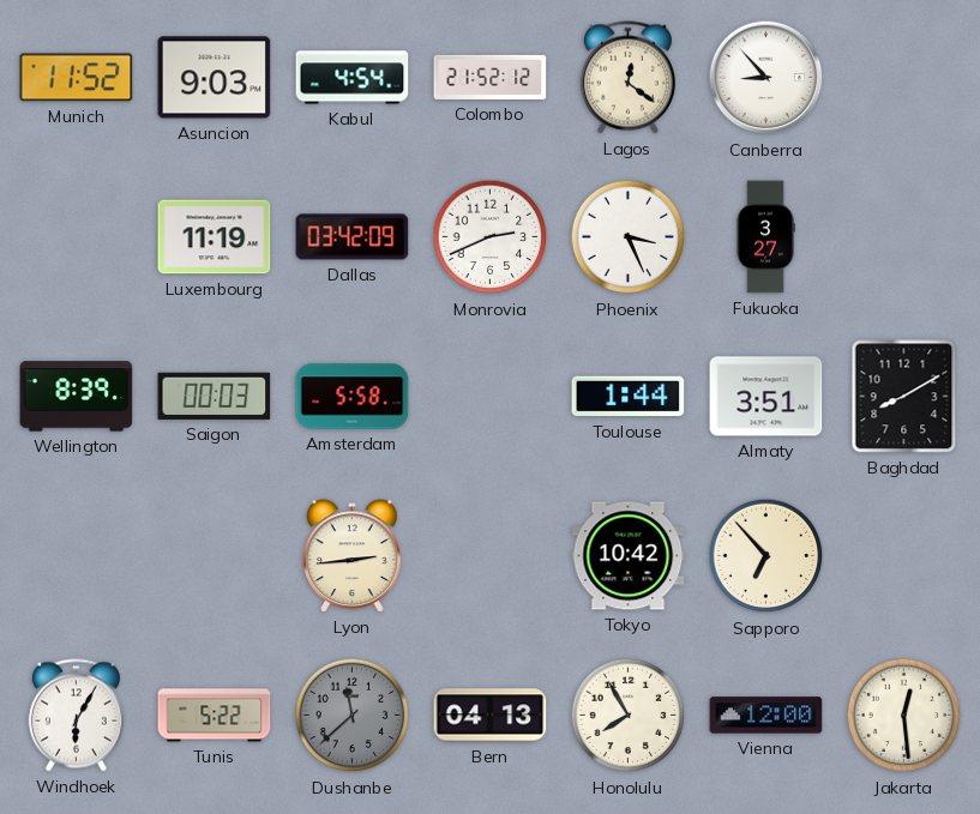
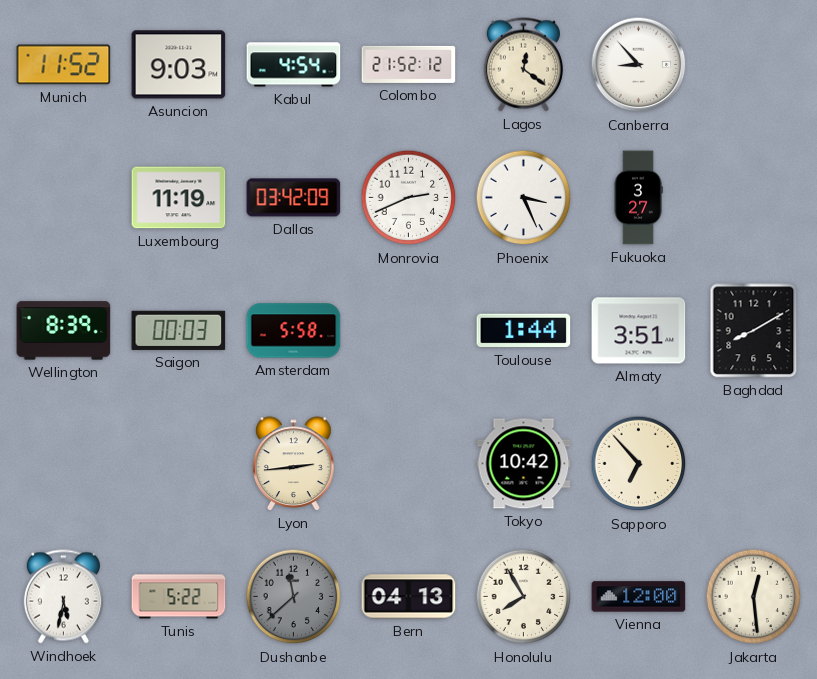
Windhoek: 6:05 -> 5:32 (63, 597)
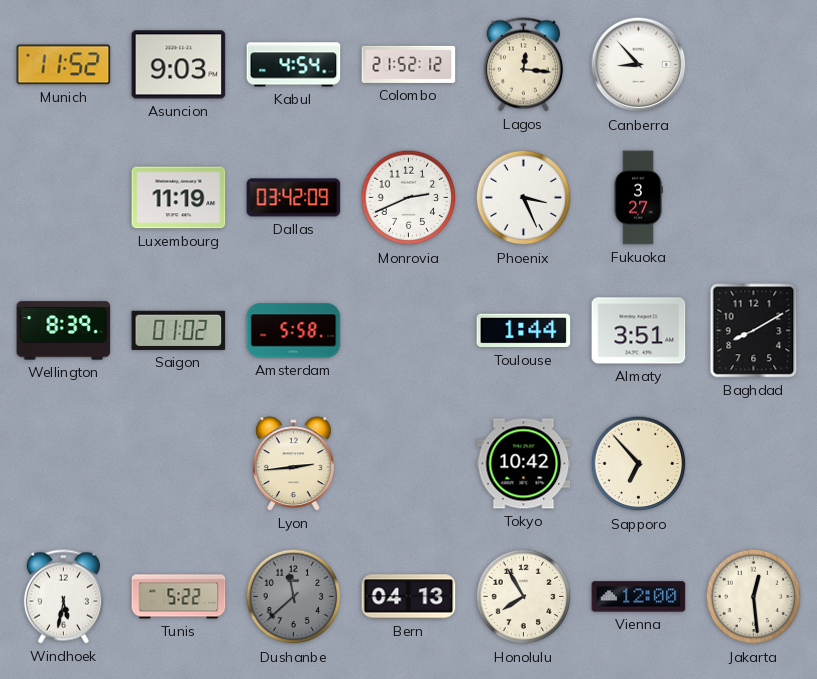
Lagos: 12:21 -> 12:16 (523, 65)
Saigon: 00:03 -> 01:02 (179, 330)
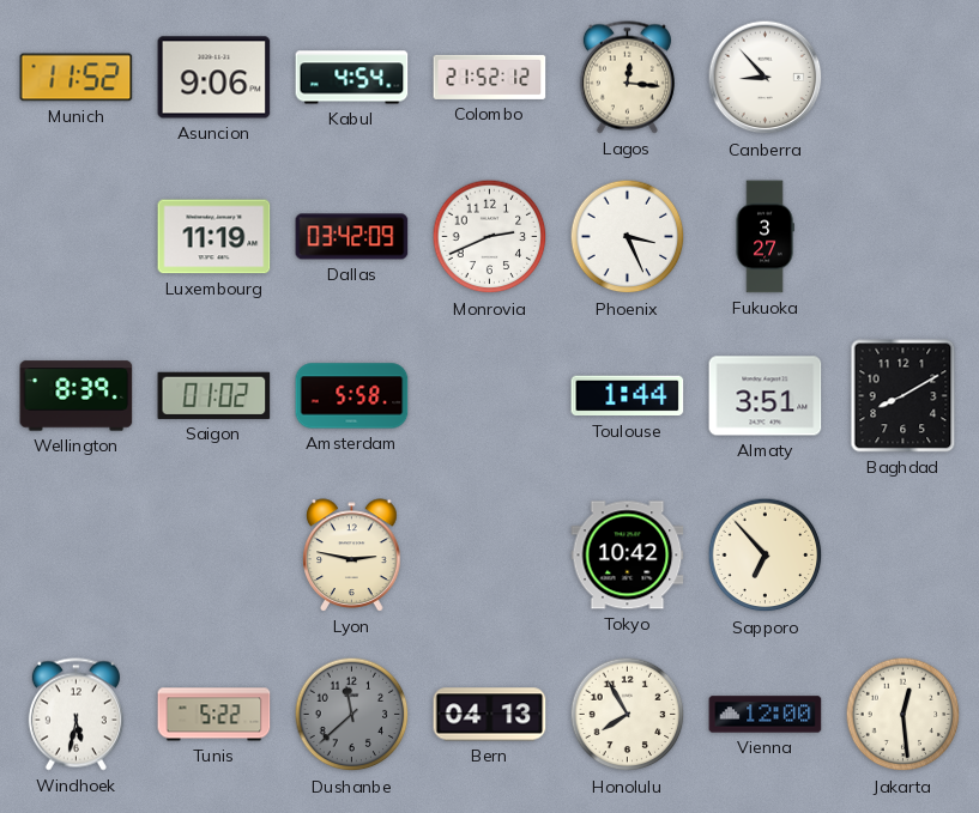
Asuncion: 9:03 -> 9:06 (214, 78)
Lyon: 2:44 -> 2:47 (352, 556)
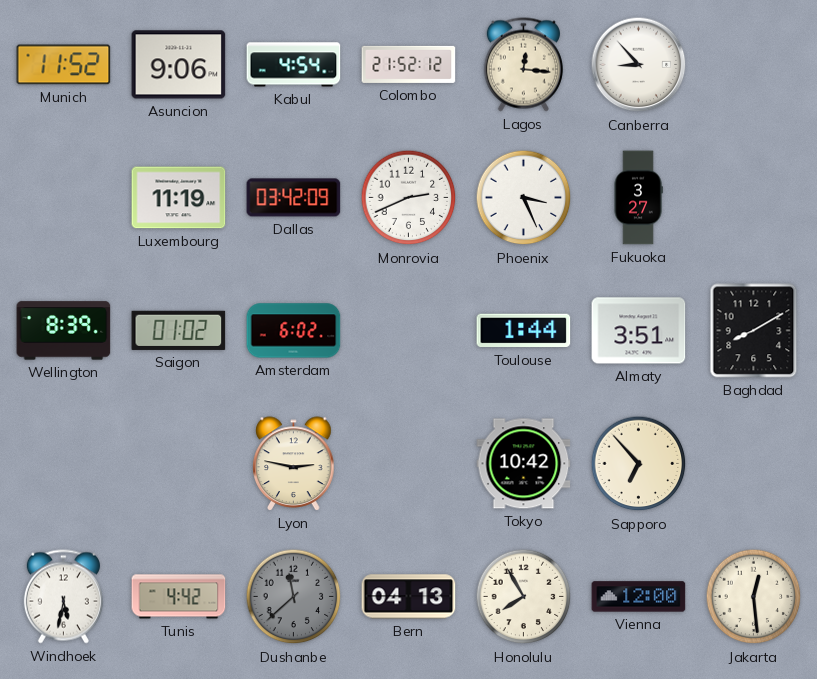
Amsterdam: 5:58 -> 6:02 (294, 331)
Tunis: 5:22 -> 4:42 (179, 597)
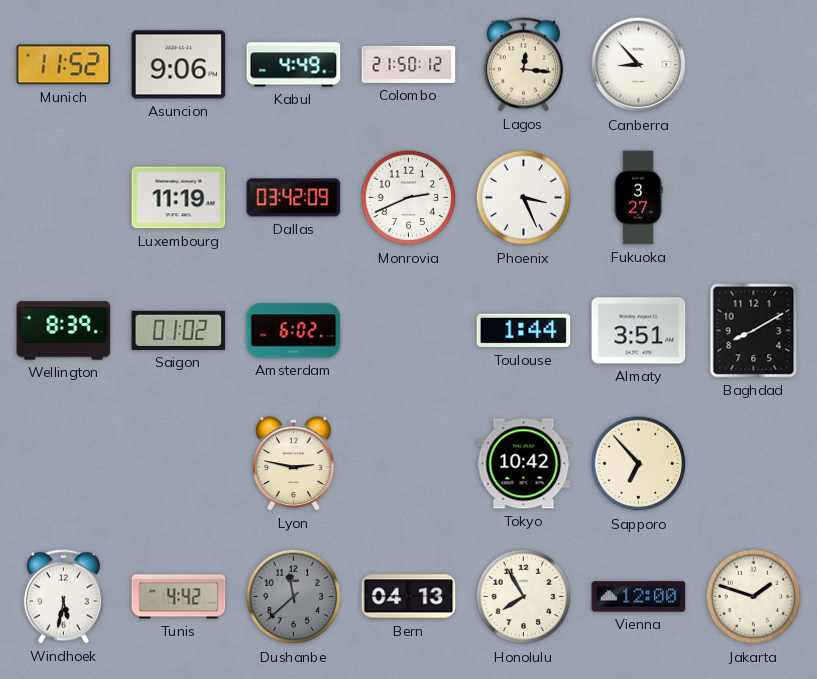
Kabul: 4:54 -> 4:49 (294, 65)
Colombo: 21:52 -> 21:50 (409, 64)
Jakarta: 12:29 -> 1:48 (754, 597)
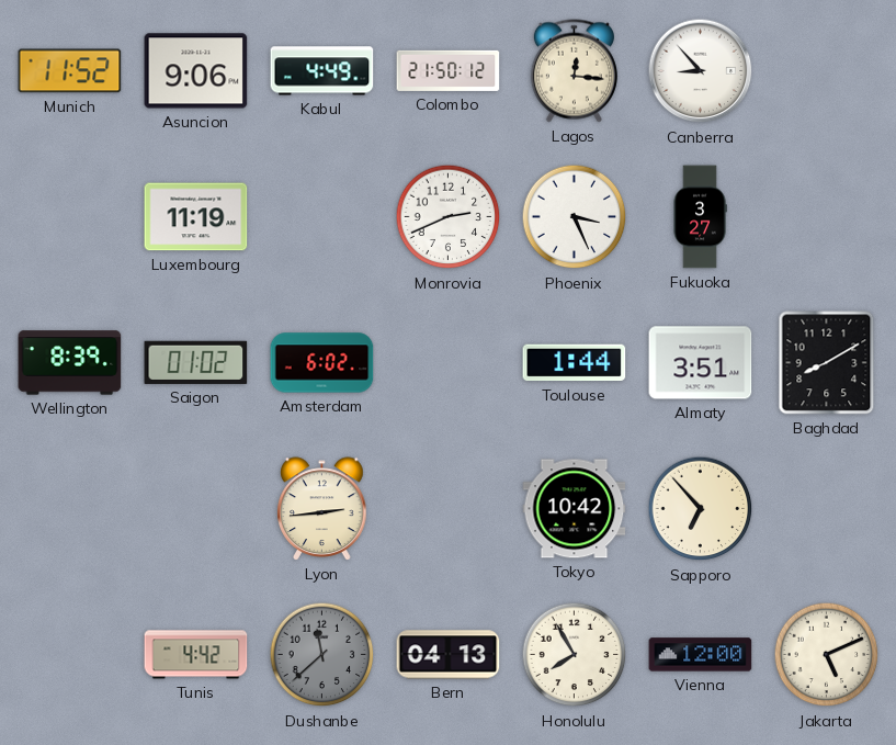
Dallas: 03:42 -> none (294, 198)
Lyon: 2:47 -> 2:44 (322, 509)
Windhoek: 5:32 -> none (63, 597)
Jakarta: 1:48 -> 5:11 (827, 655)
